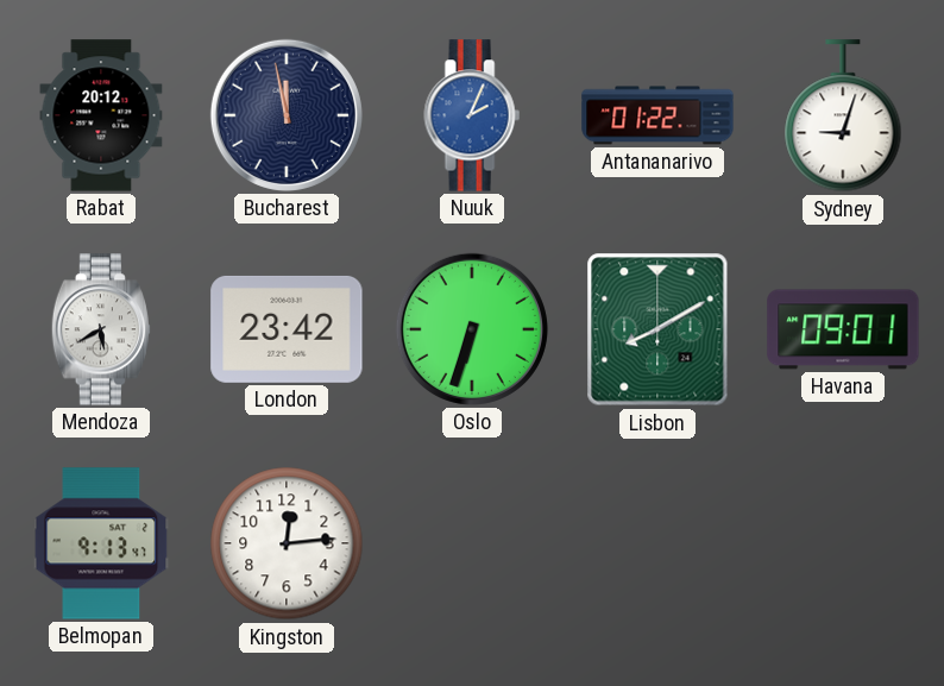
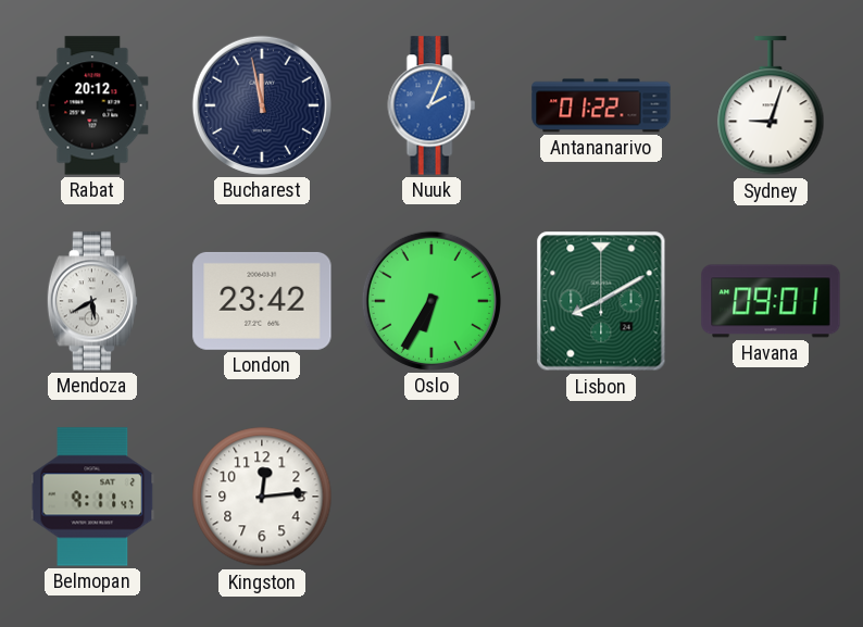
Oslo: 6:33 -> 6:35 (431, 301)
Belmopan: 9:13 -> 9:11 (92, 497)
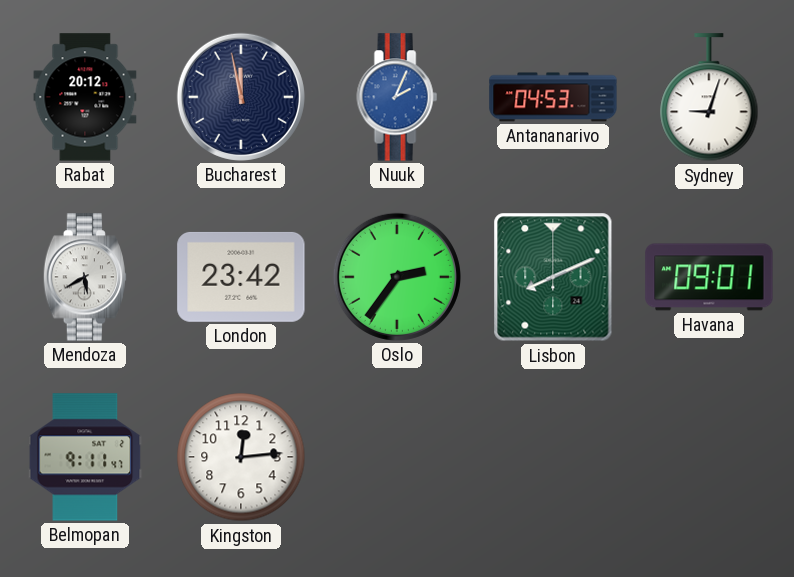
Antananarivo: 01:22 -> 04:53 (553, 97)
Oslo: 6:35 -> 2:36 (397, 277)
Lisbon: 8:10 -> 8:11 (553, 277)
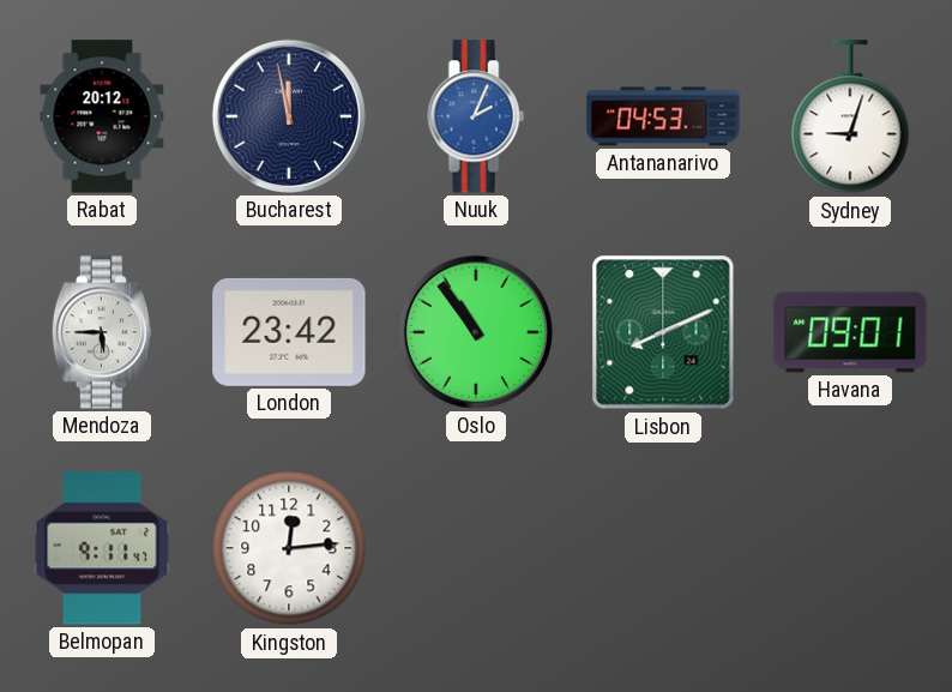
Mendoza: 5:40 -> 5:45 (101, 332)
Oslo: 2:36 -> 10:54 (476, 332)
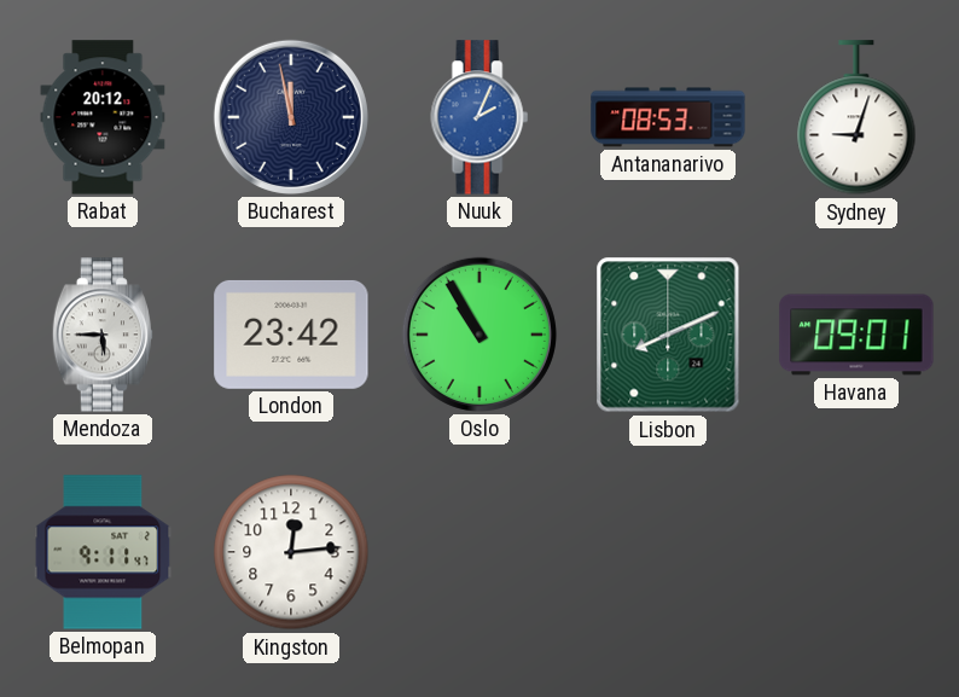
Antananarivo: 04:53 -> 08:53 (668, 117)
Oslo: 10:54 -> 10:55 (479, 335)
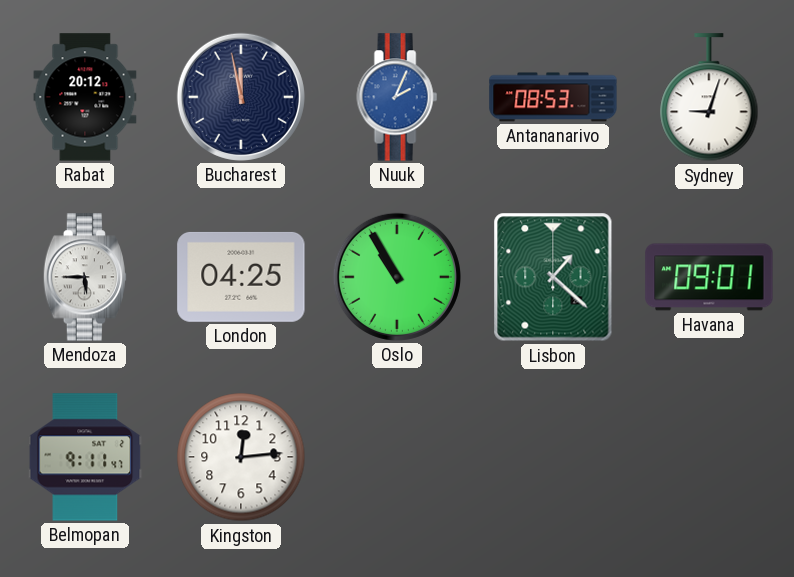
London: 23:42 -> 04:25 (241, 277)
Lisbon: 8:11 -> 1:22 (553, 277)
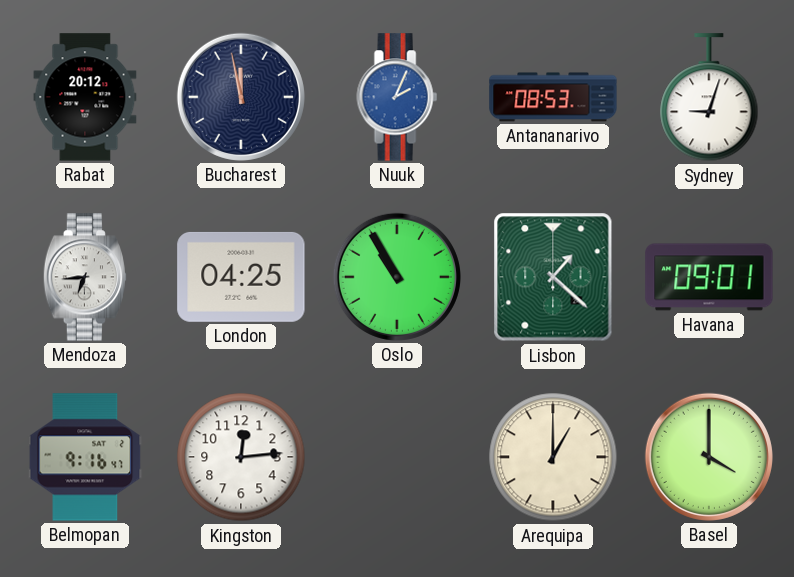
Mendoza: 5:45 -> 6:44 (84, 277)
Belmopan: 9:11 -> 9:16 (85, 457)
Arequipa: none -> 1:00 (553, 457)
Basel: none -> 4:00 (709, 457)
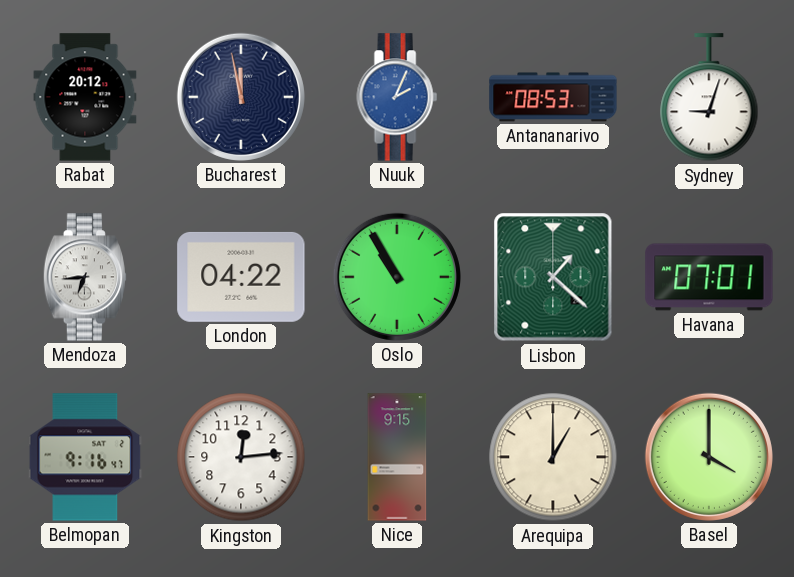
London: 04:25 -> 04:22 (241, 277)
Havana: 09:01 -> 07:01 (709, 277)
Nice: none -> 9:15 (397, 457)
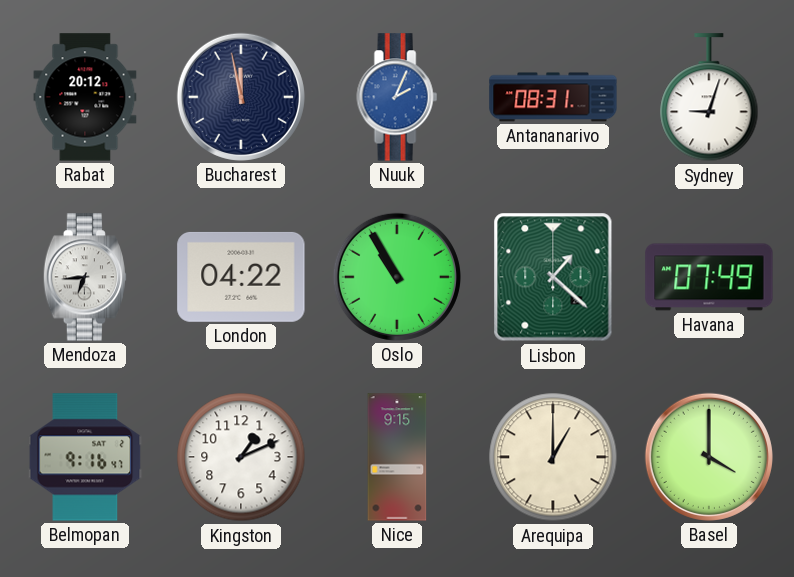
Antananarivo: 08:53 -> 08:31 (553, 97)
Havana: 07:01 -> 07:49 (709, 277)
Kingston: 12:14 -> 1:11 (241, 457)
